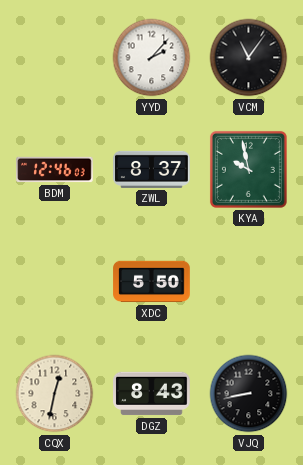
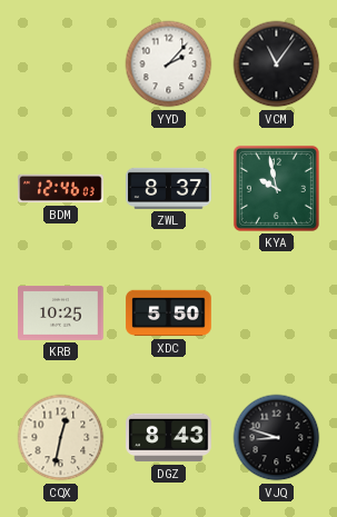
KRB: none -> 10:25 (61, 314)
VJQ: 8:43 -> 8:48 (277, 438)
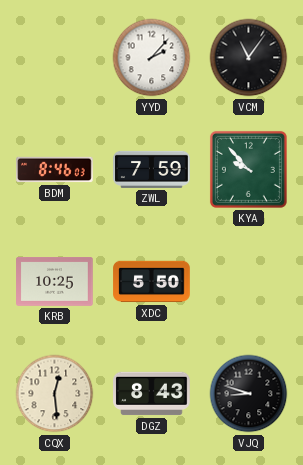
BDM: 12:46 -> 8:46 (55, 170)
ZWL: 8:37 -> 7:59 (152, 169)
KYA: 9:58 -> 9:53 (248, 169)
CQX: 12:32 -> 12:29 (55, 394)
